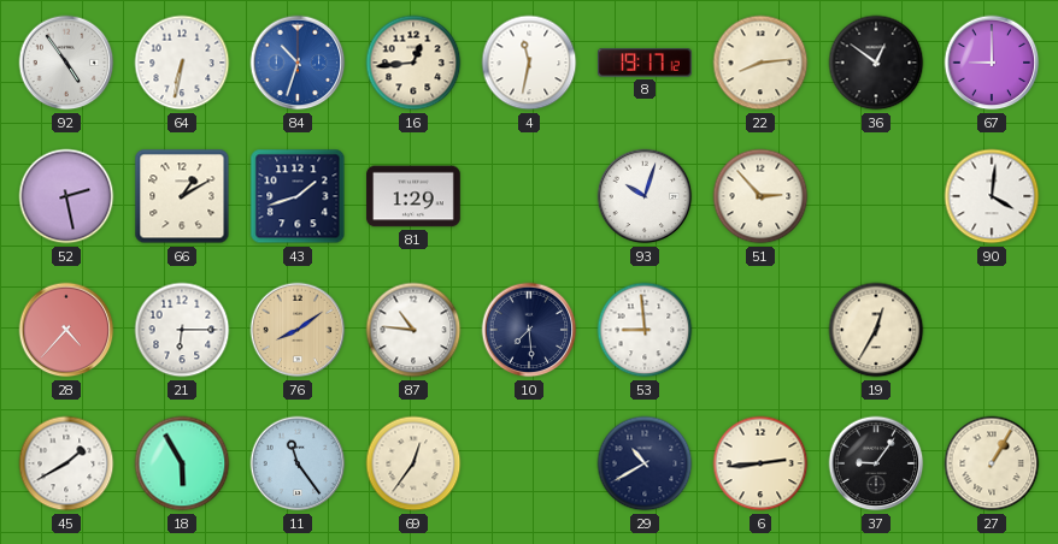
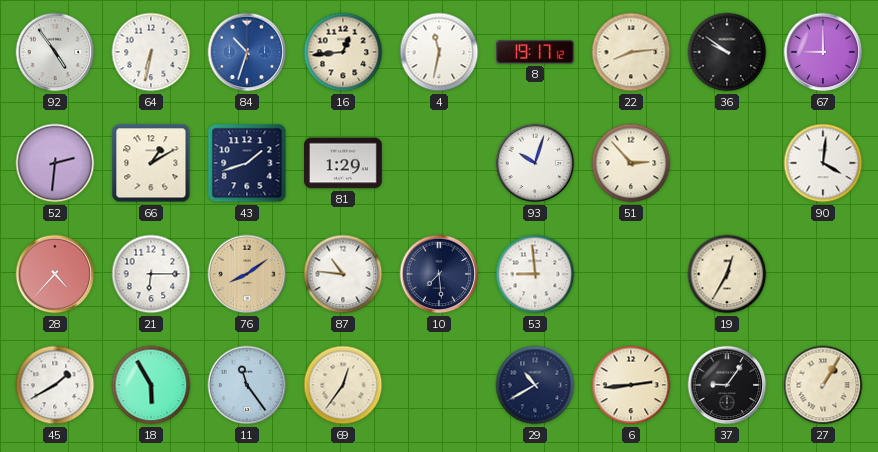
36: 12:51 -> 9:51 (727, 52)
52: 2:28 -> 2:31 (55, 163)
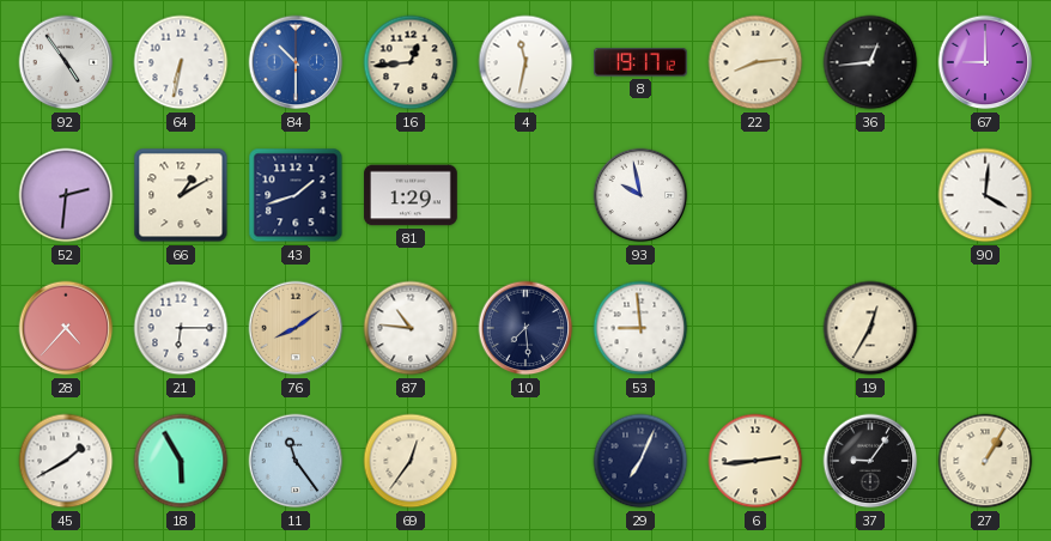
84: 10:33 -> 10:30 (296, 62)
36: 9:51 -> 12:44 (870, 62)
93: 10:03 -> 9:58 (640, 195)
51: 2:53 -> none (631, 163)
29: 10:40 -> 7:04 (640, 461)
